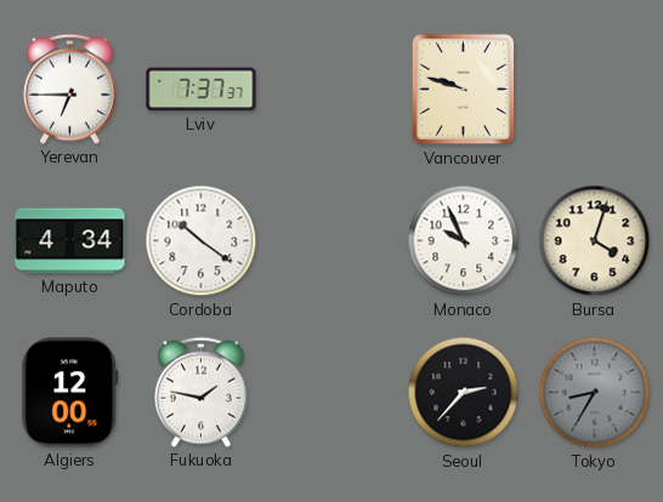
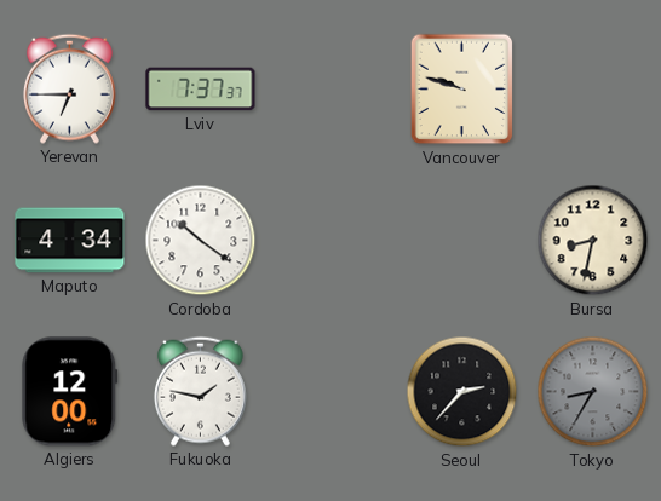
Monaco: 9:56 -> none (464, 241)
Bursa: 4:03 -> 8:32 (593, 241)
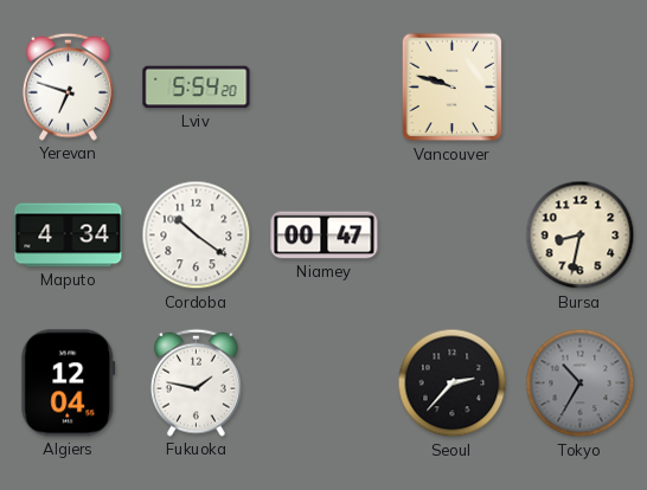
Yerevan: 6:45 -> 6:48 (68, 86)
Lviv: 7:37 -> 5:54 (197, 88)
Niamey: none -> 00:47 (325, 236)
Algiers: 12:00 -> 12:04 (69, 383)
Tokyo: 8:35 -> 10:35 (581, 383)
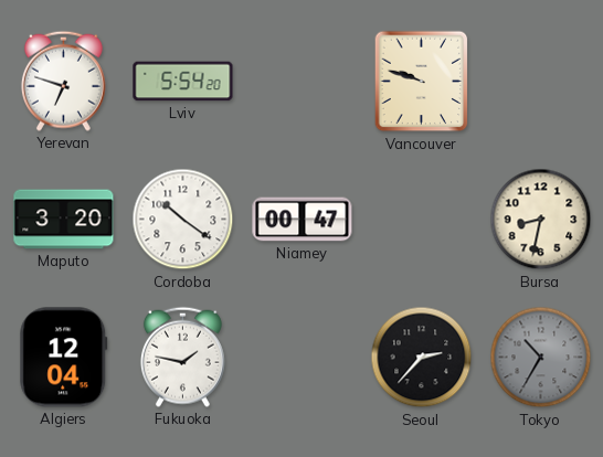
Maputo: 4:34 -> 3:20 (64, 220)
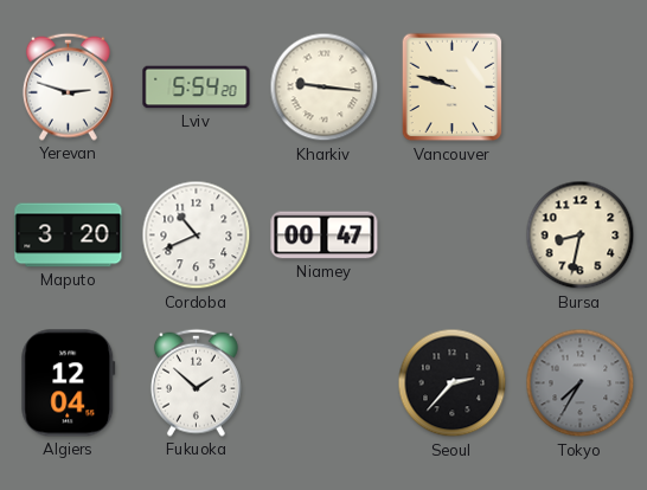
Yerevan: 6:48 -> 2:48 (68, 86)
Kharkiv: none -> 9:16 (325, 88)
Cordoba: 10:21 -> 10:41 (197, 236)
Fukuoka: 1:47 -> 1:52 (196, 382)
Tokyo: 10:35 -> 7:35 (581, 383)
